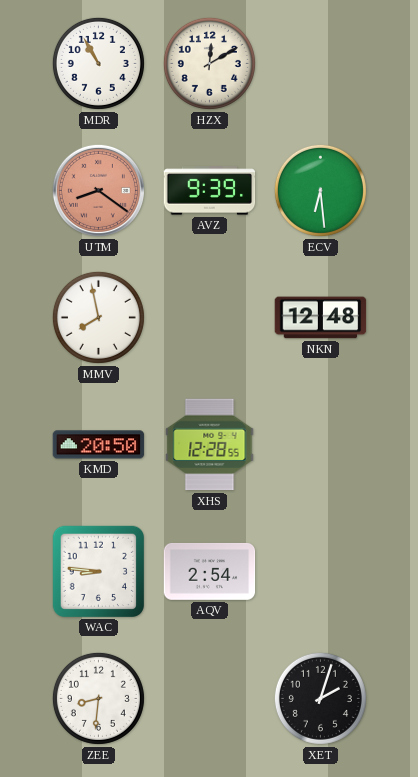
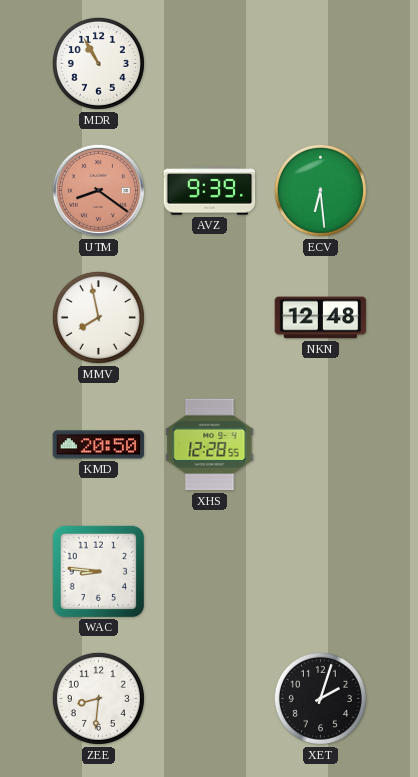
HZX: 12:10 -> none (209, 63)
AQV: 2:54 -> none (210, 572)
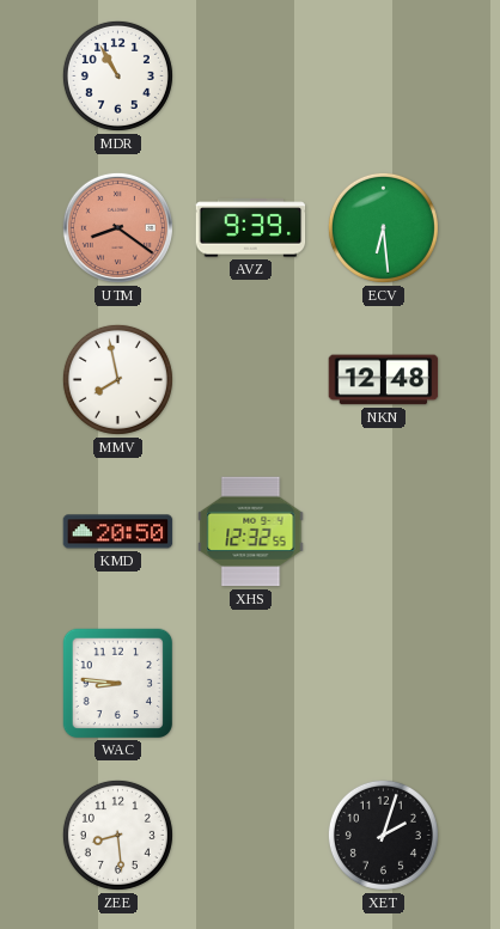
XHS: 12:28 -> 12:32 (251, 532)
ZEE: 8:31 -> 8:29 (117, 835)
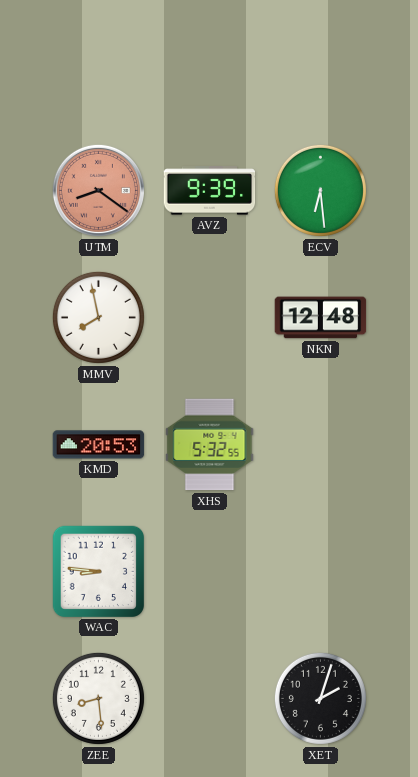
MDR: 10:55 -> none (117, 75)
KMD: 20:50 -> 20:53 (99, 445)
XHS: 12:32 -> 5:32 (210, 445)
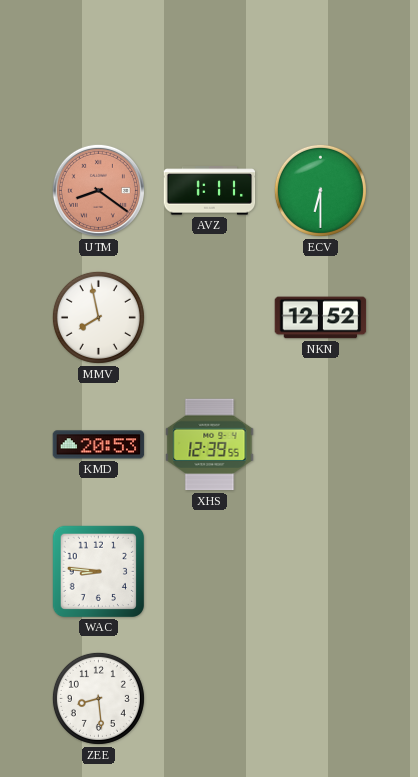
AVZ: 9:39 -> 1:11 (210, 191)
ECV: 6:29 -> 6:30 (320, 190)
NKN: 12:48 -> 12:52 (321, 318)
XHS: 5:32 -> 12:39 (210, 445)
XET: 2:03 -> none (320, 698)
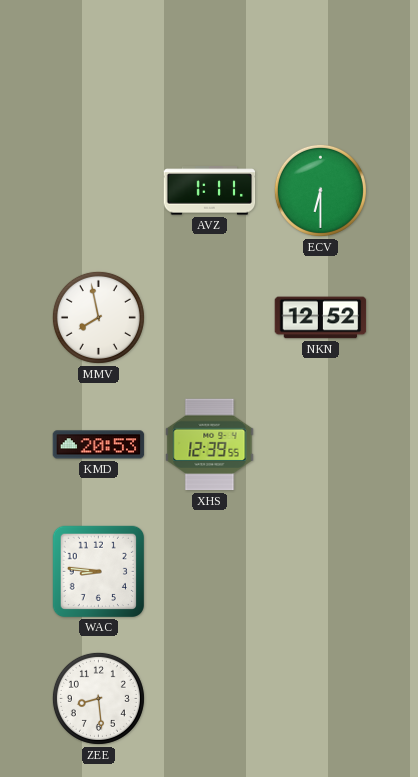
UTM: 8:21 -> none (98, 190)
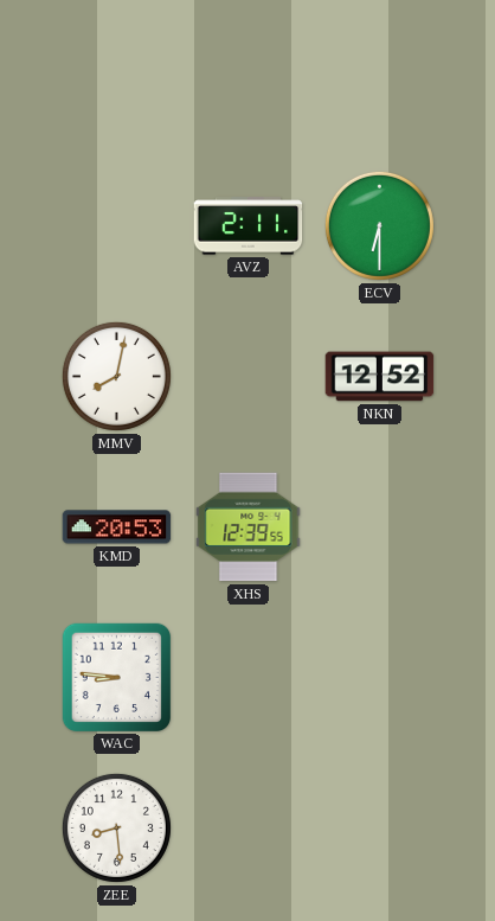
AVZ: 1:11 -> 2:11 (249, 226)
MMV: 7:58 -> 8:02 (116, 376)
